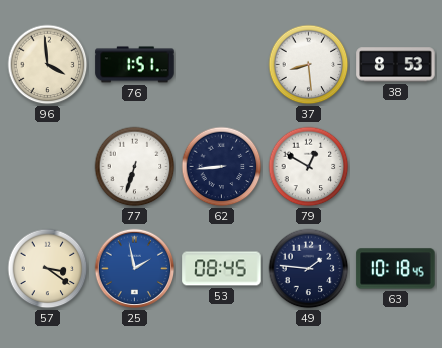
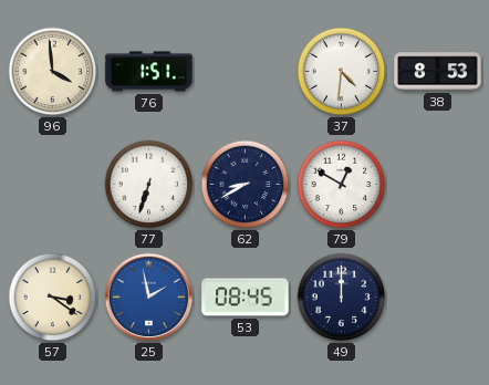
37: 8:29 -> 4:31 (342, 72)
62: 8:44 -> 8:40 (246, 185)
49: 1:46 -> 12:00 (342, 298)
63: 10:18 -> none (396, 269)
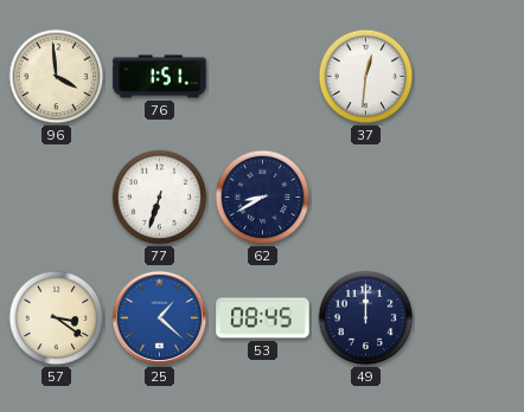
37: 4:31 -> 12:31 (366, 77)
38: 8:53 -> none (438, 72)
79: 12:50 -> none (342, 185)
25: 1:58 -> 1:22 (160, 318)
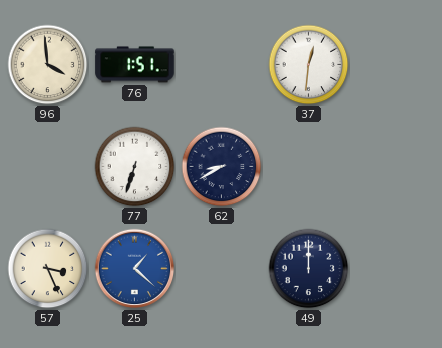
57: 3:21 -> 3:26 (48, 269)
53: 08:45 -> none (263, 318)
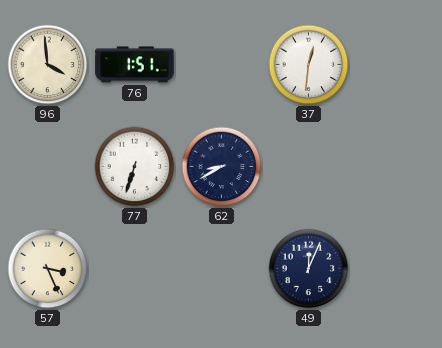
25: 1:22 -> none (135, 269)
49: 12:00 -> 12:04 (309, 269)
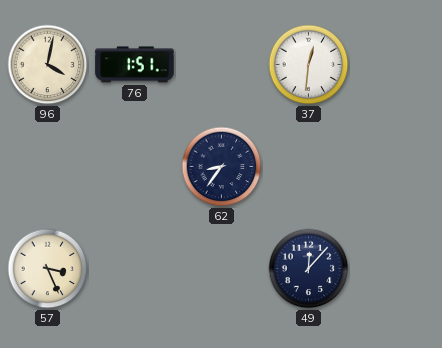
96: 3:59 -> 4:02 (48, 65)
77: 6:33 -> none (135, 167)
62: 8:40 -> 8:36 (222, 167)
49: 12:04 -> 12:07 (309, 269)
